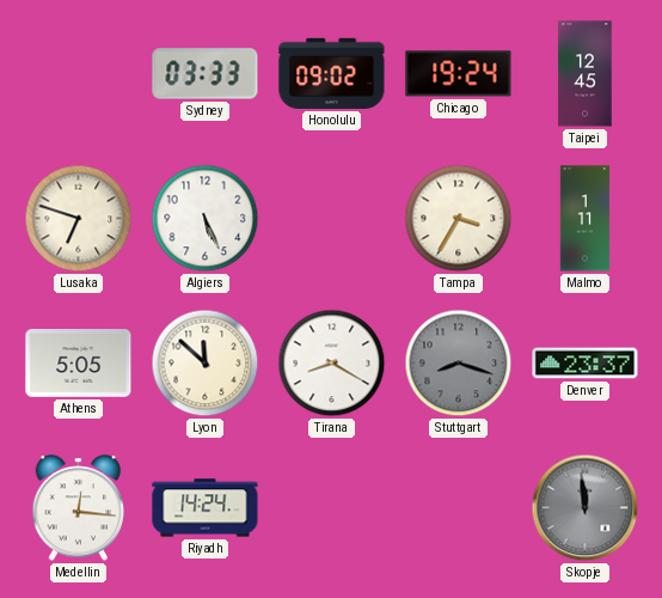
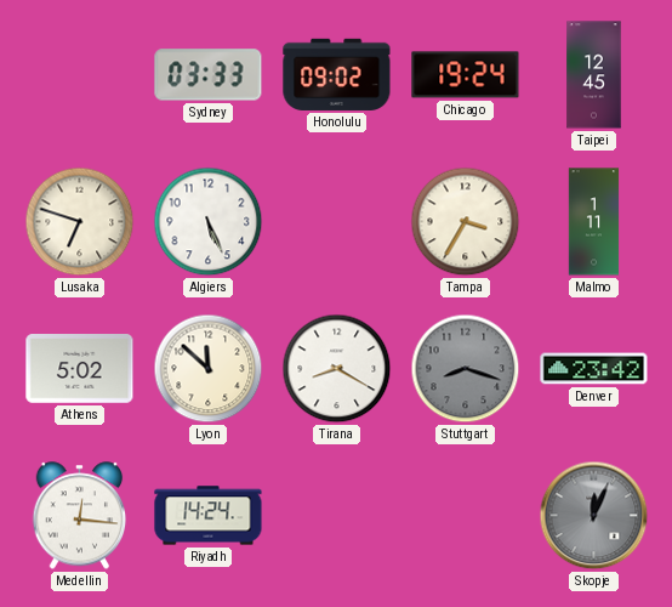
Athens: 5:05 -> 5:02 (80, 369)
Denver: 23:37 -> 23:42 (594, 369)
Skopje: 11:59 -> 12:04 (594, 516)
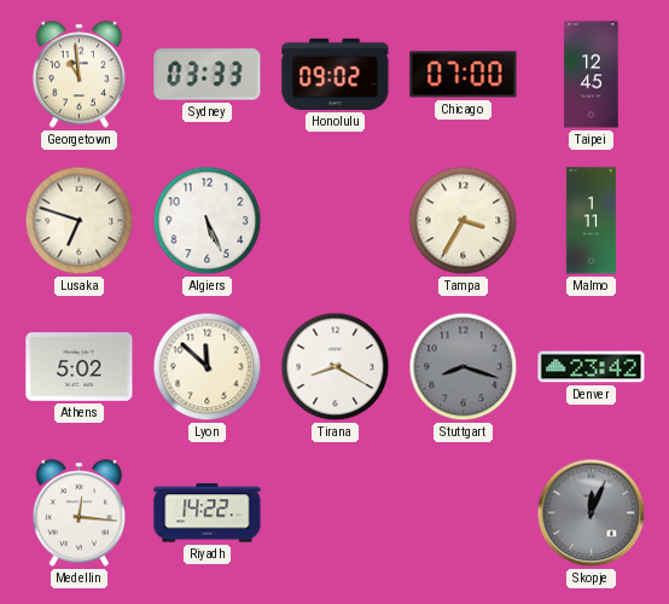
Georgetown: none -> 10:59 (80, 75)
Chicago: 19:24 -> 07:00 (464, 75)
Riyadh: 14:24 -> 14:22 (208, 513)
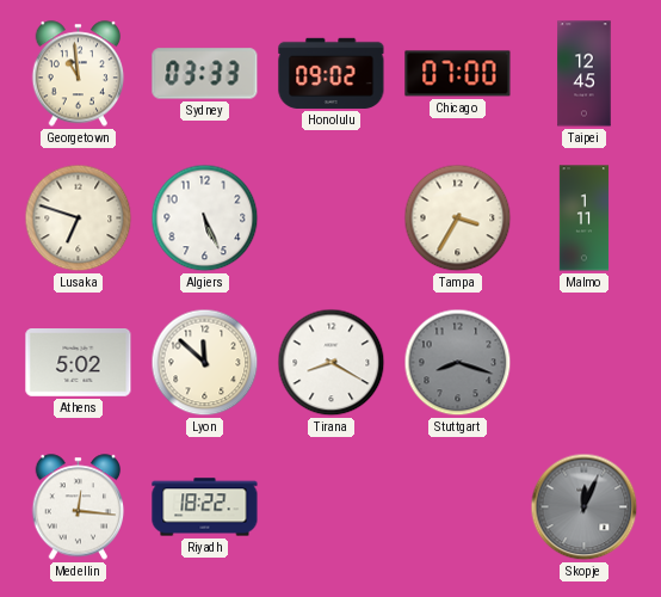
Denver: 23:42 -> none (592, 367)
Riyadh: 14:22 -> 18:22 (205, 507)
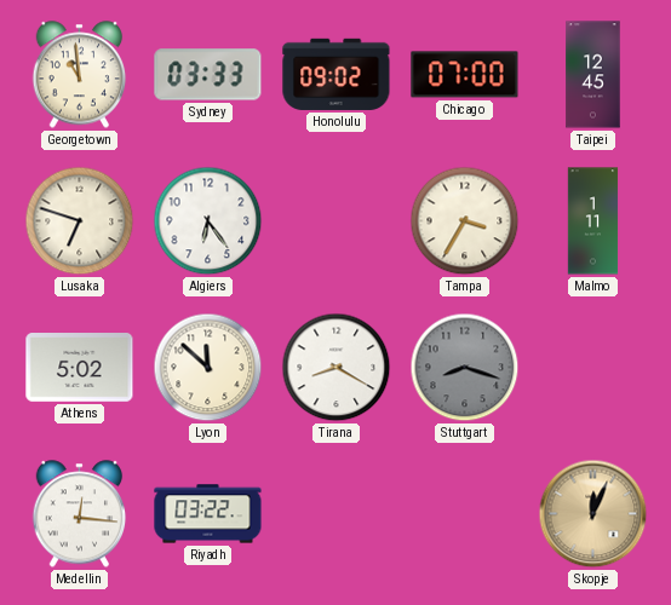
Algiers: 5:26 -> 6:24 (208, 221)
Riyadh: 18:22 -> 03:22 (208, 514)
Skopje dial: grey -> champagne (593, 514)
